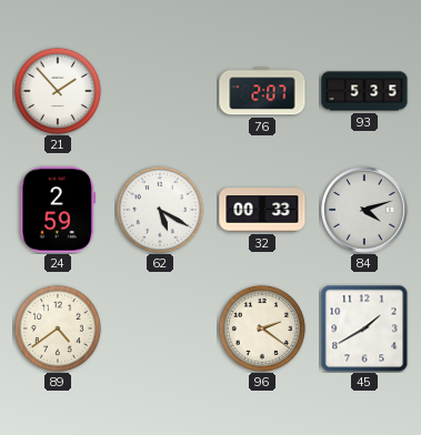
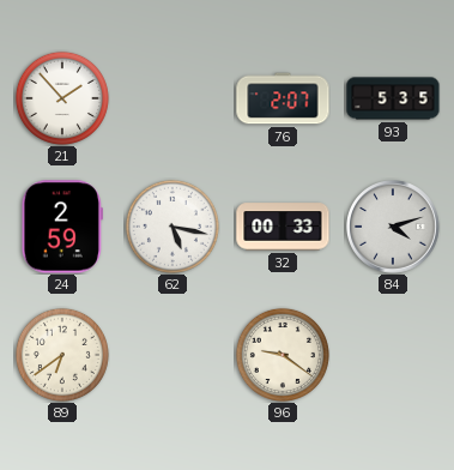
62: 5:20 -> 5:17 (172, 227)
89: 4:39 -> 6:39 (62, 355)
96: 2:21 -> 9:21 (283, 355)
45: 1:40 -> none (364, 328)
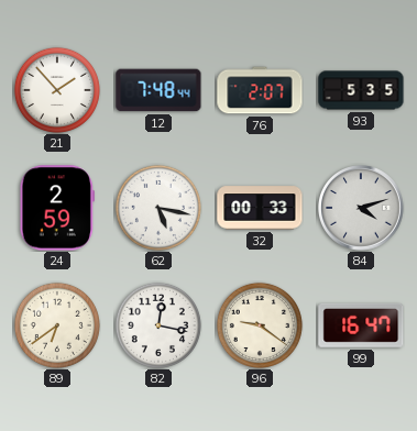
12: none -> 7:48 (158, 90)
82: none -> 12:17 (158, 325)
99: none -> 16:47 (361, 325)
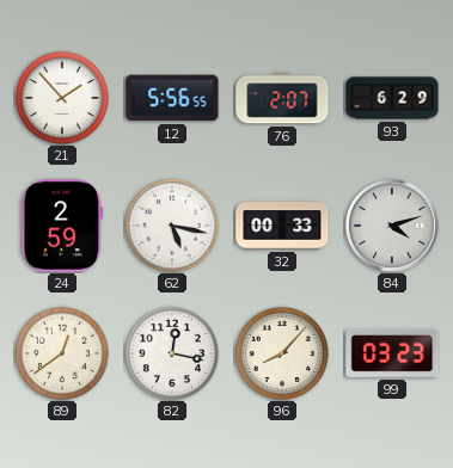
12: 7:48 -> 5:56 (172, 98)
93: 5:35 -> 6:29 (392, 98)
89: 6:39 -> 12:39 (62, 353)
96: 9:21 -> 8:07 (282, 353)
99: 16:47 -> 03:23 (392, 353)
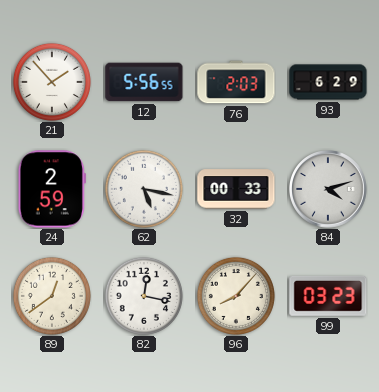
76: 2:07 -> 2:03 (236, 82)
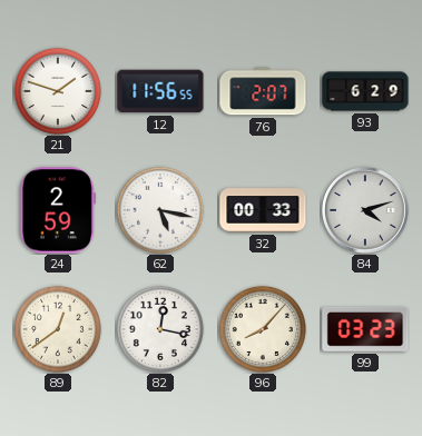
21: 1:53 -> 1:48 (58, 91)
12: 5:56 -> 11:56 (160, 91)
76: 2:03 -> 2:07 (263, 91)
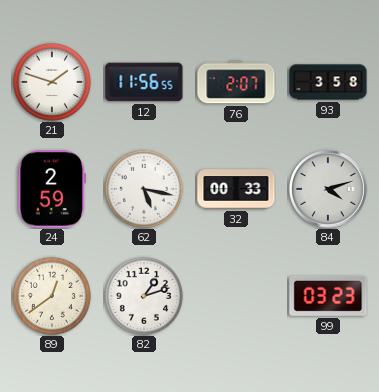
93: 6:29 -> 3:58 (328, 82)
82: 12:17 -> 1:12 (144, 296)
96: 8:07 -> none (263, 329)
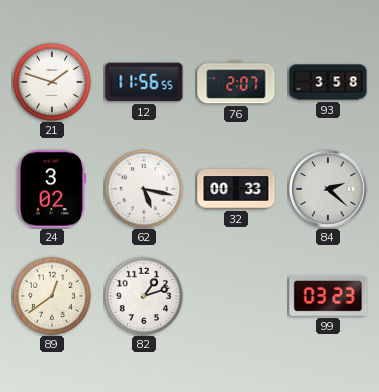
24: 2:59 -> 3:02 (52, 189)
84: 4:12 -> 2:22 (328, 189)
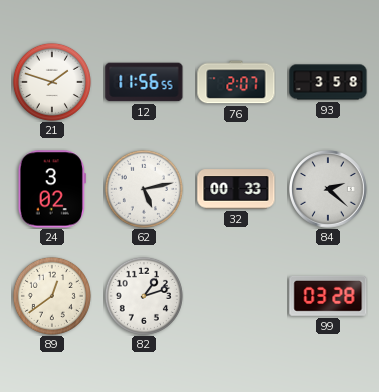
62: 5:17 -> 5:13 (144, 189)
99: 03:23 -> 03:28 (328, 296)
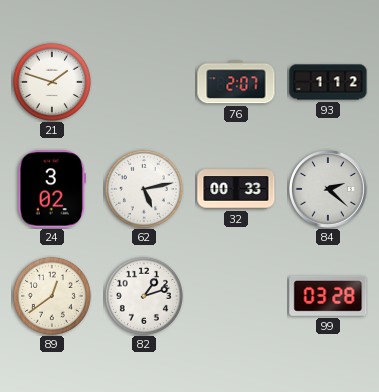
12: 11:56 -> none (144, 82)
93: 3:58 -> 1:12 (328, 82)
